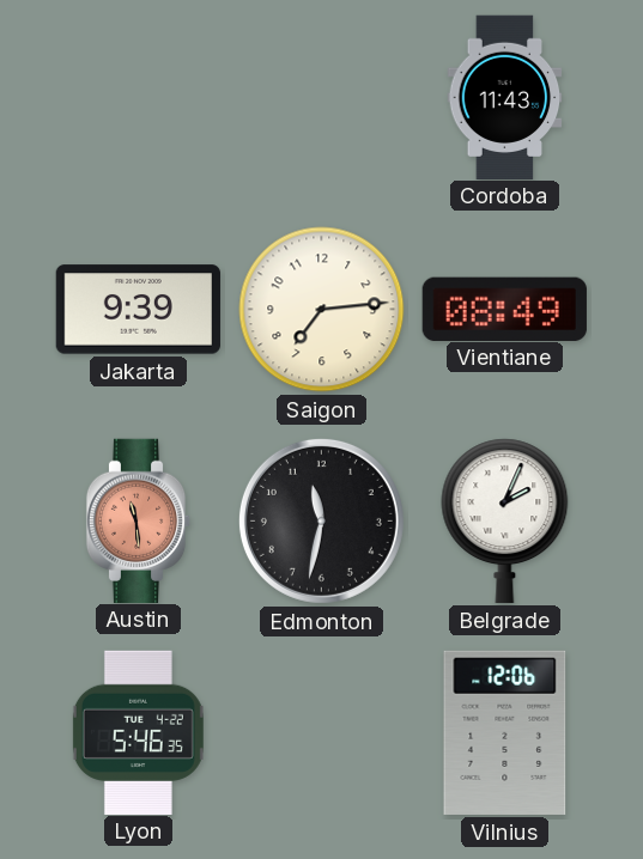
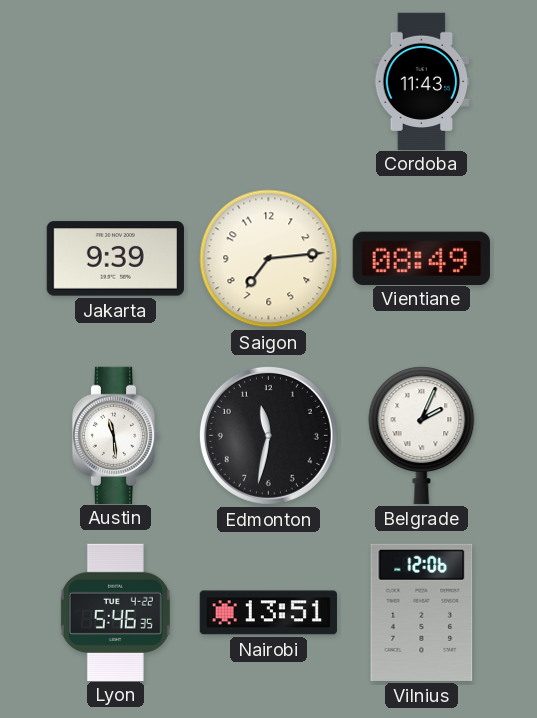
Austin dial: salmon -> white (116, 435)
Nairobi: none -> 13:51 (268, 613)
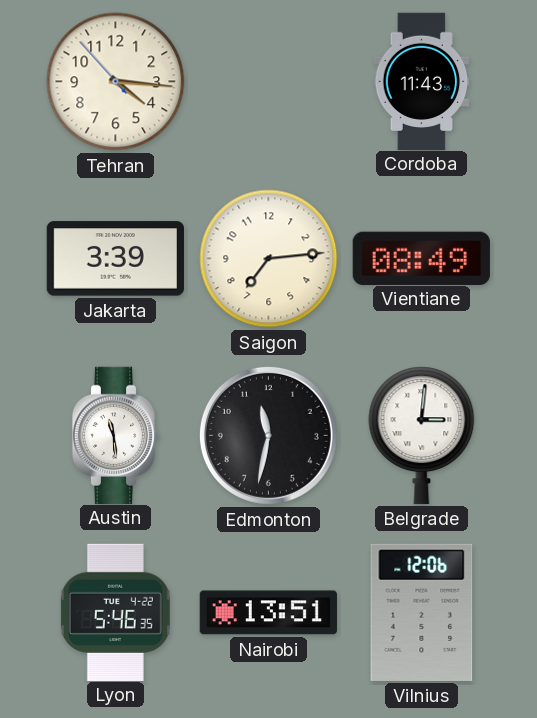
Tehran: none -> 4:15 (116, 82)
Jakarta: 9:39 -> 3:39 (115, 259)
Belgrade: 2:04 -> 3:01 (422, 435)
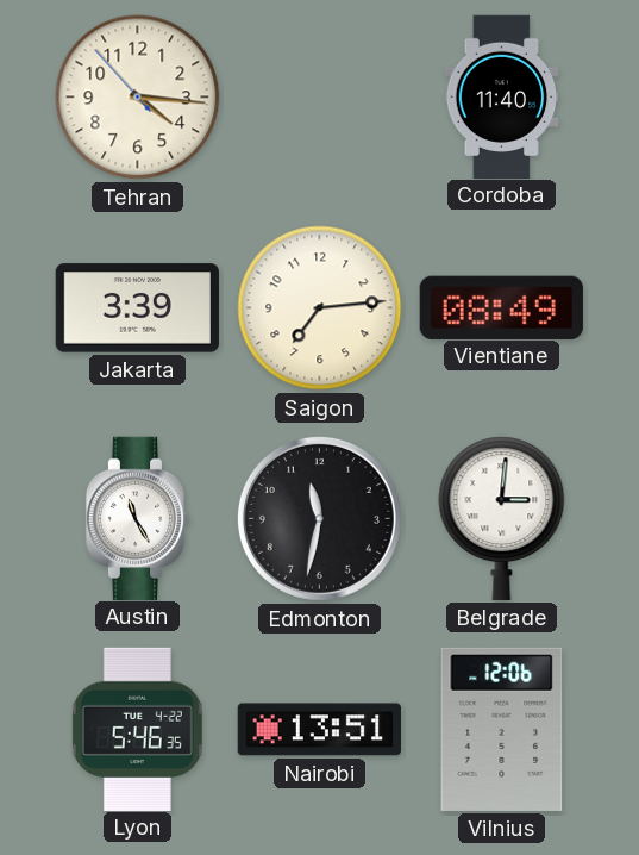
Cordoba: 11:43 -> 11:40 (502, 96)
Austin: 11:29 -> 11:25 (138, 518)
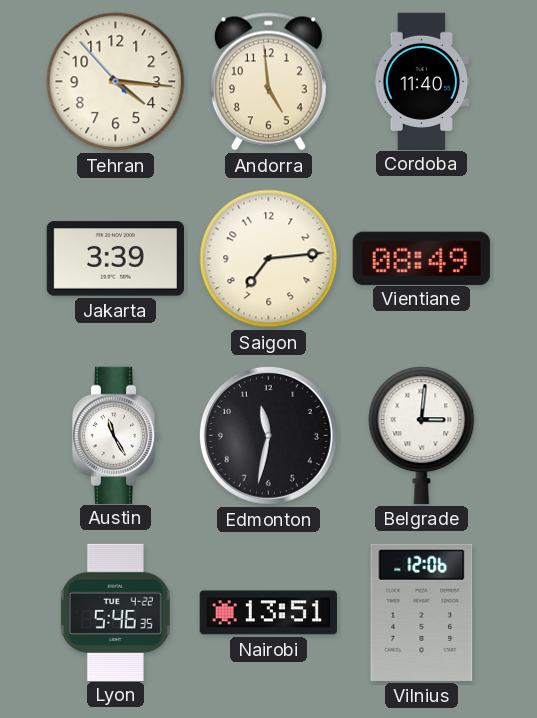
Andorra: none -> 4:59 (268, 82)
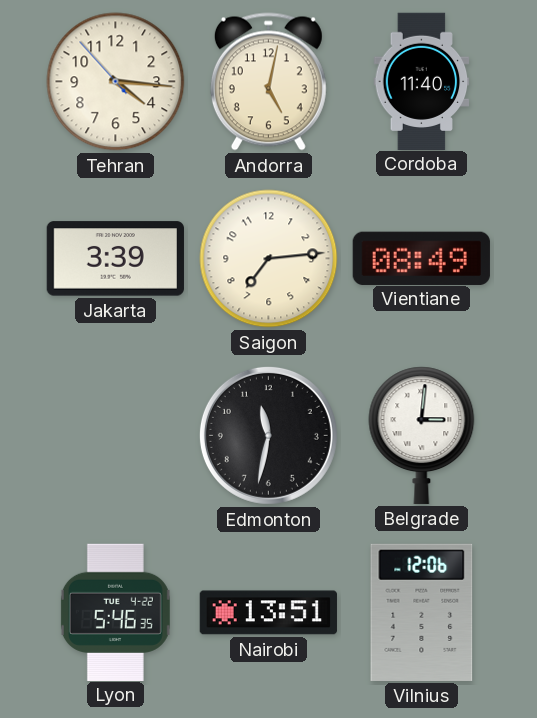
Andorra: 4:59 -> 5:02 (268, 82)
Austin: 11:25 -> none (116, 435)
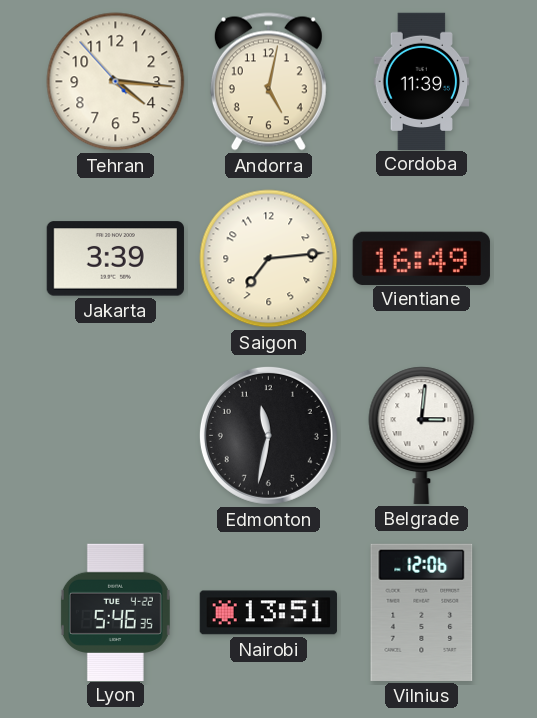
Cordoba: 11:40 -> 11:39 (422, 81)
Vientiane: 08:49 -> 16:49 (421, 258)
